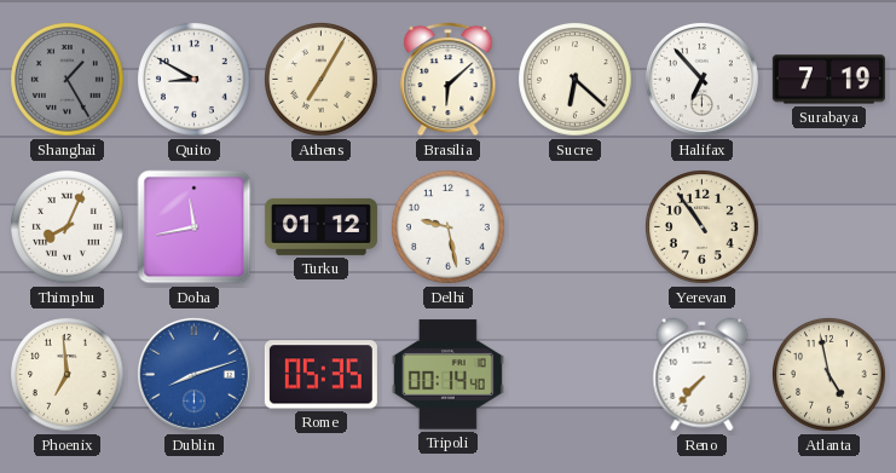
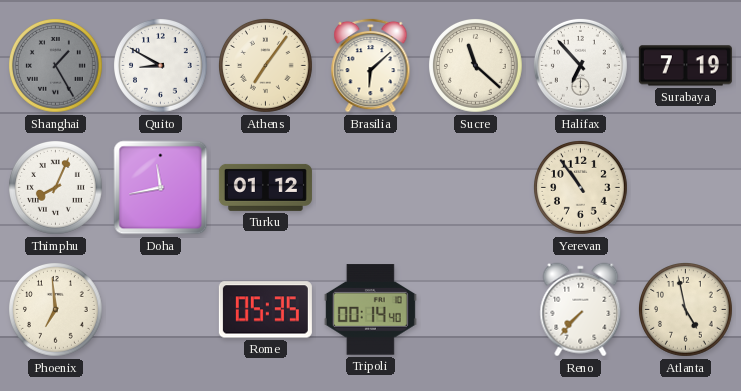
Athens: 7:05 -> 7:06 (266, 66)
Sucre: 6:22 -> 11:22 (476, 66)
Delhi: 9:28 -> none (449, 227)
Dublin: 8:12 -> none (193, 374)
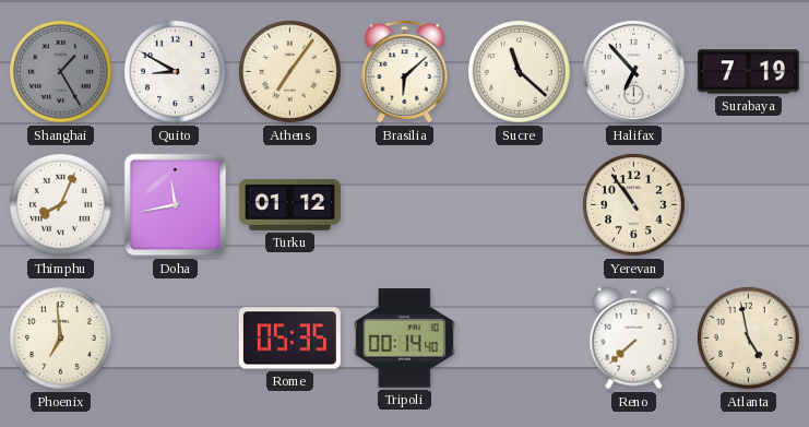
Reno: 7:37 -> 7:38 (634, 339)
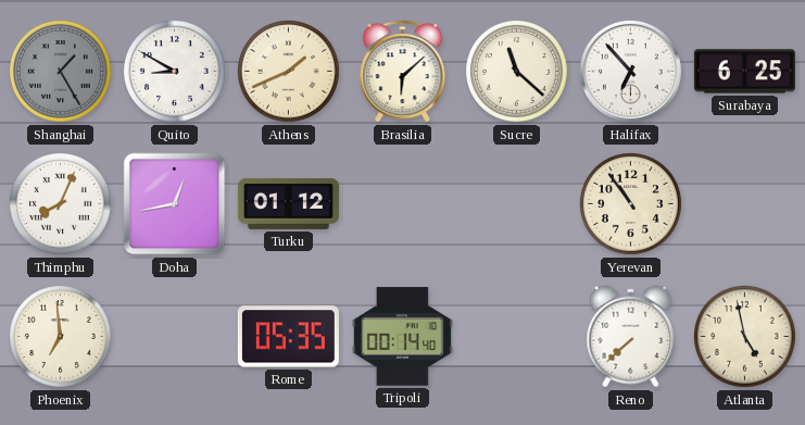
Athens: 7:06 -> 1:41 (289, 72)
Surabaya: 7:19 -> 6:25 (744, 72)
Doha: 11:43 -> 12:43 (175, 204)
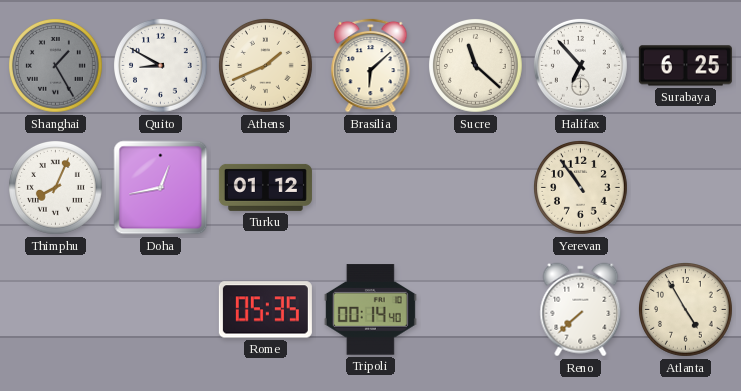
Phoenix: 6:59 -> none (61, 337)
Atlanta: 4:58 -> 4:55 (686, 310)
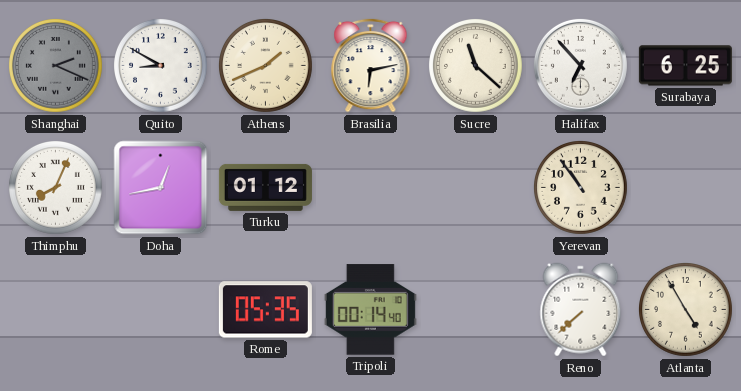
Shanghai: 1:25 -> 2:19 (56, 66)
Brasilia: 6:08 -> 6:13 (371, 65)
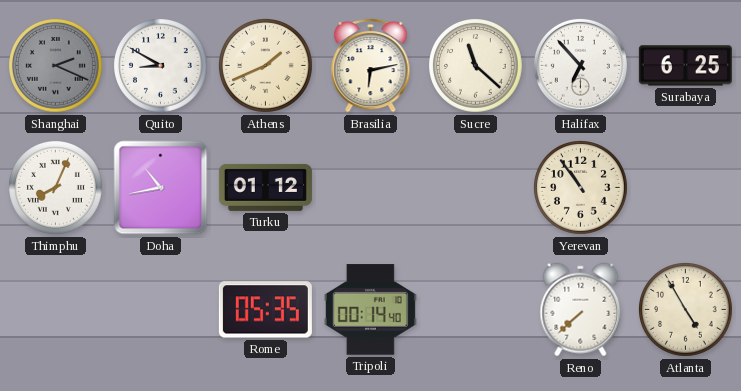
Doha: 12:43 -> 10:43 (161, 188)
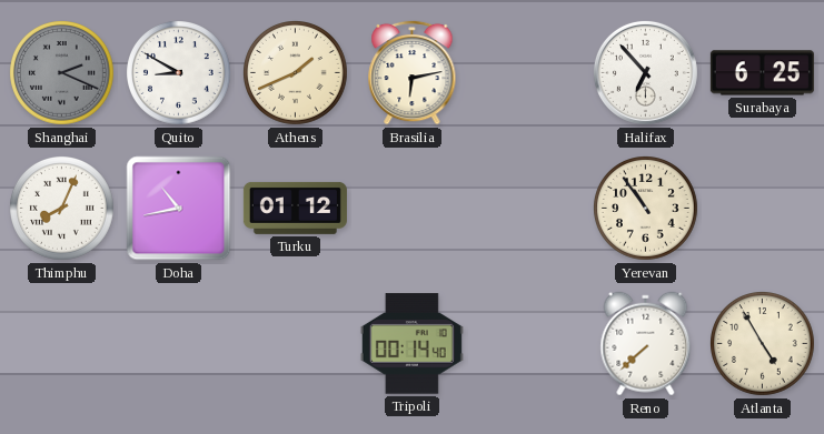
Sucre: 11:22 -> none (476, 66)
Rome: 05:35 -> none (265, 310)
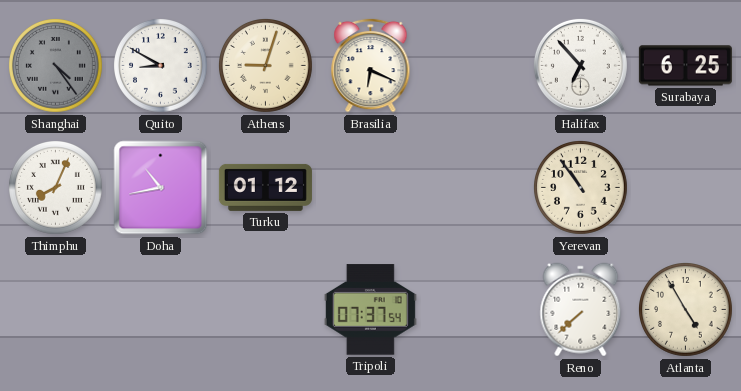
Shanghai: 2:19 -> 4:24 (56, 66)
Athens: 1:41 -> 9:03 (266, 66)
Brasilia: 6:13 -> 6:19 (371, 65)
Tripoli: 00:14 -> 07:37 (370, 310)
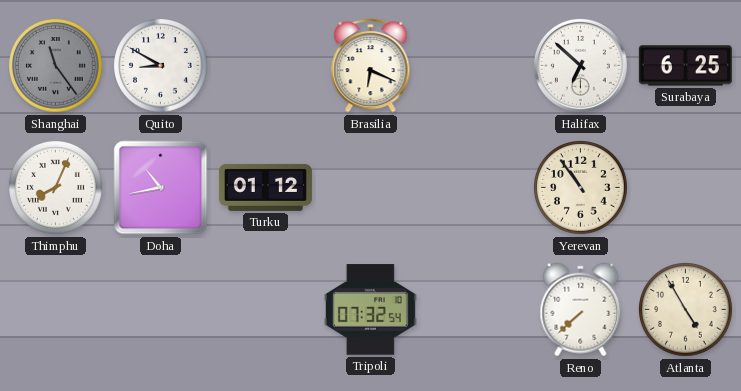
Shanghai: 4:24 -> 11:24 (56, 66)
Athens: 9:03 -> none (266, 66)
Halifax: 6:53 -> 6:52 (580, 65)
Tripoli: 07:37 -> 07:32 (370, 310)
